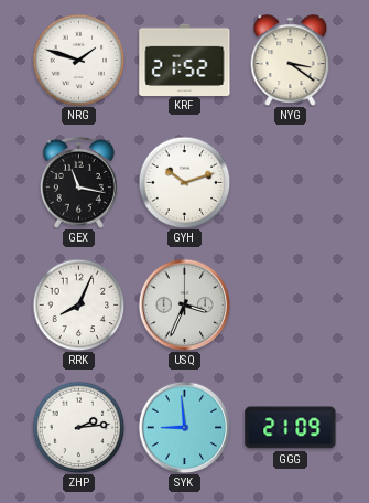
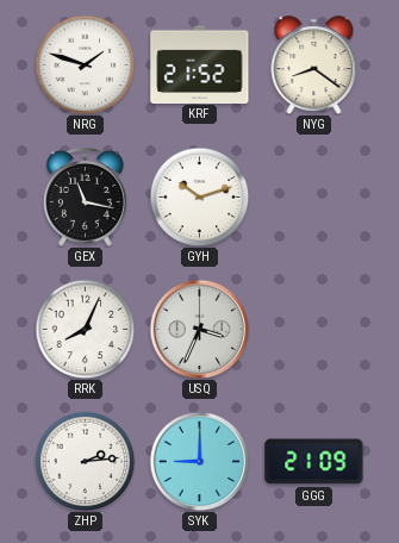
NYG: 3:21 -> 8:21 (314, 65)
SYK: 8:59 -> 9:00 (199, 461)
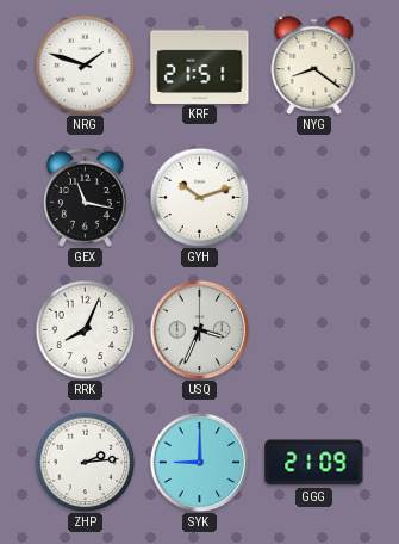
KRF: 21:52 -> 21:51 (200, 64)
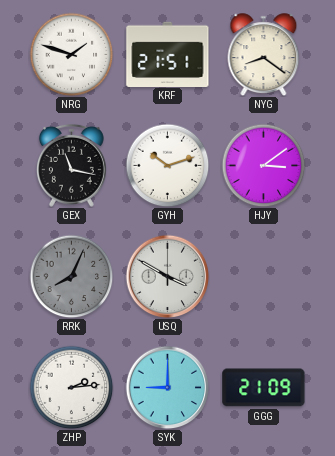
HJY: none -> 3:09 (263, 165)
RRK dial: white -> grey (71, 276)
USQ: 3:34 -> 3:50 (167, 276)
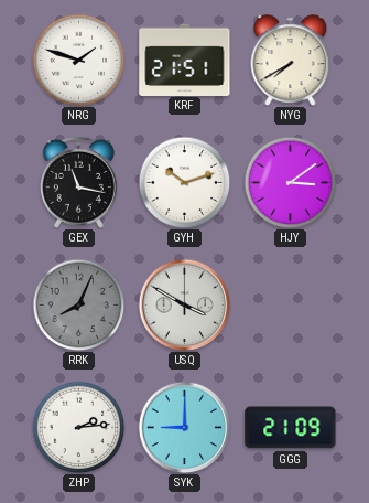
NYG: 8:21 -> 7:40 (291, 61)
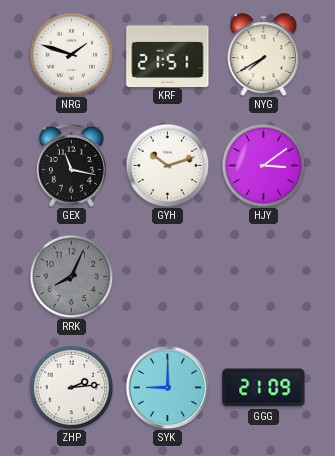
USQ: 3:50 -> none (184, 304)
